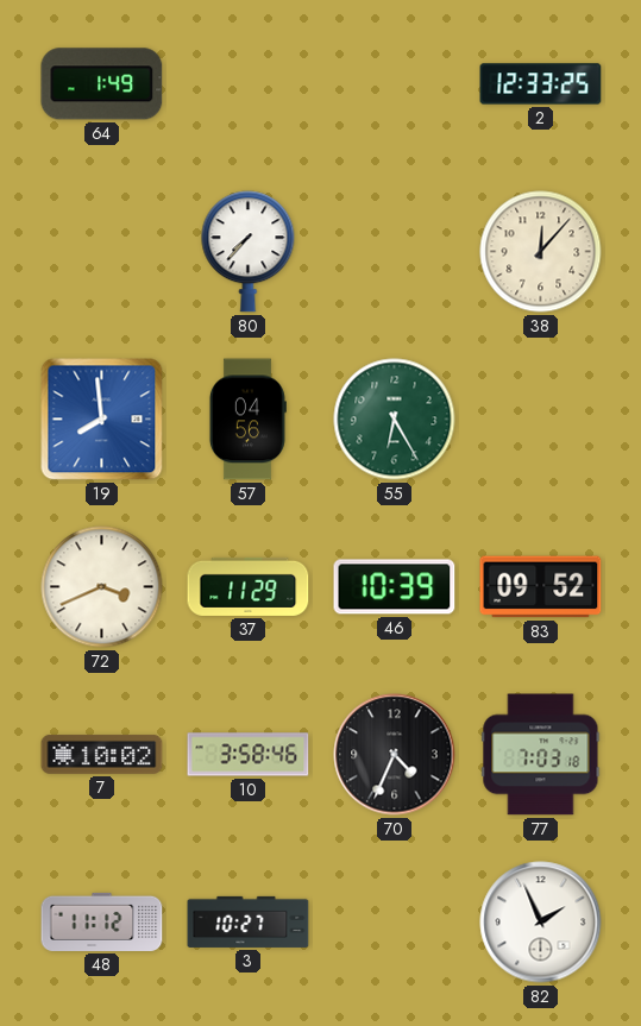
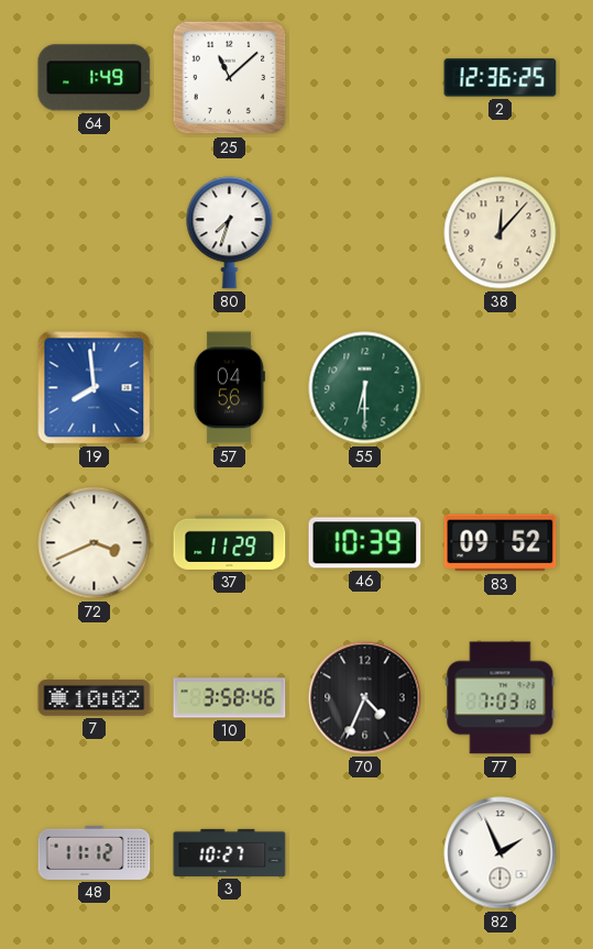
25: none -> 11:08 (230, 78)
2: 12:33 -> 12:36 (501, 78)
80: 7:37 -> 7:33 (230, 233)
55: 6:25 -> 6:30 (365, 388)
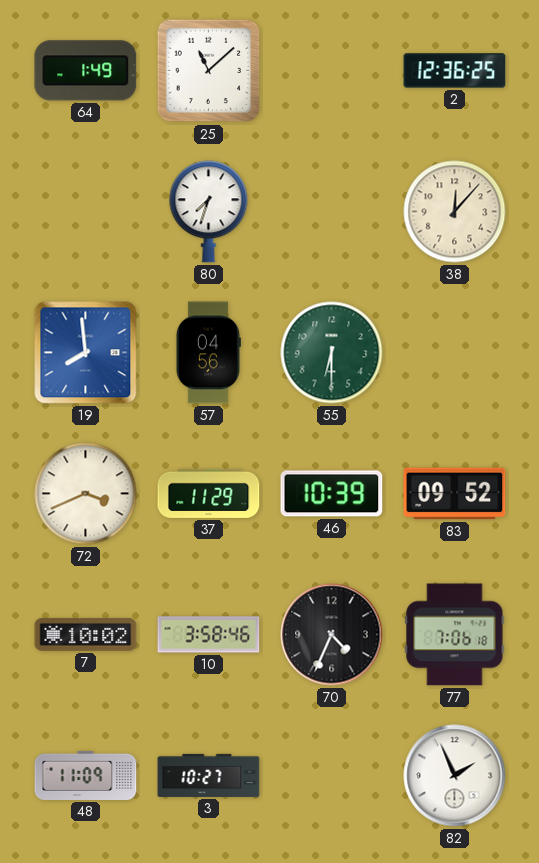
77: 7:03 -> 7:06 (455, 635)
48: 11:12 -> 11:09 (86, 775)
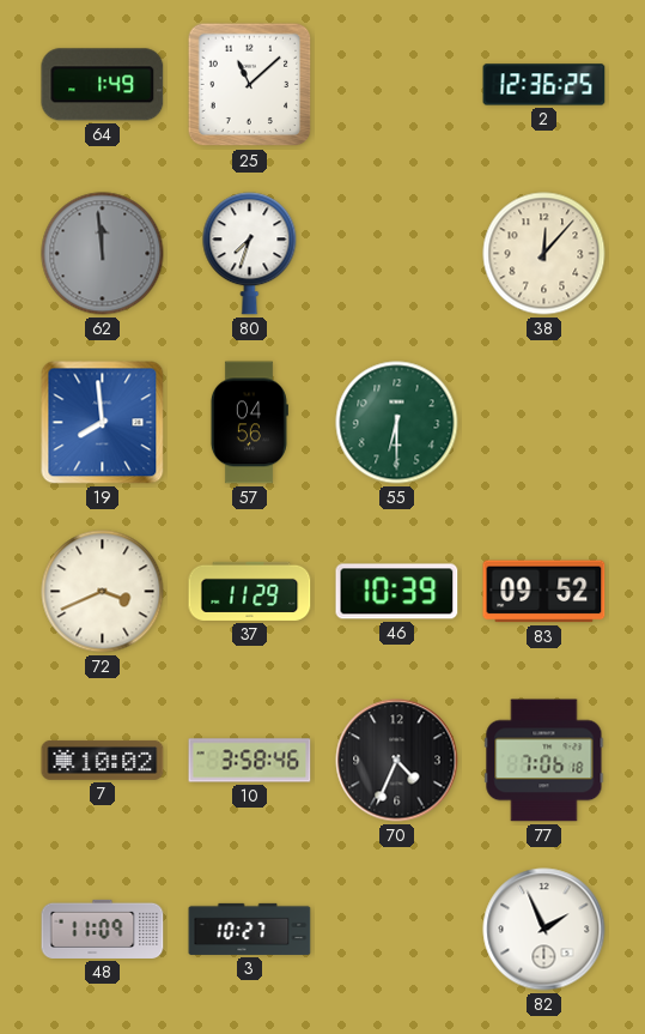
62: none -> 11:59 (103, 254)
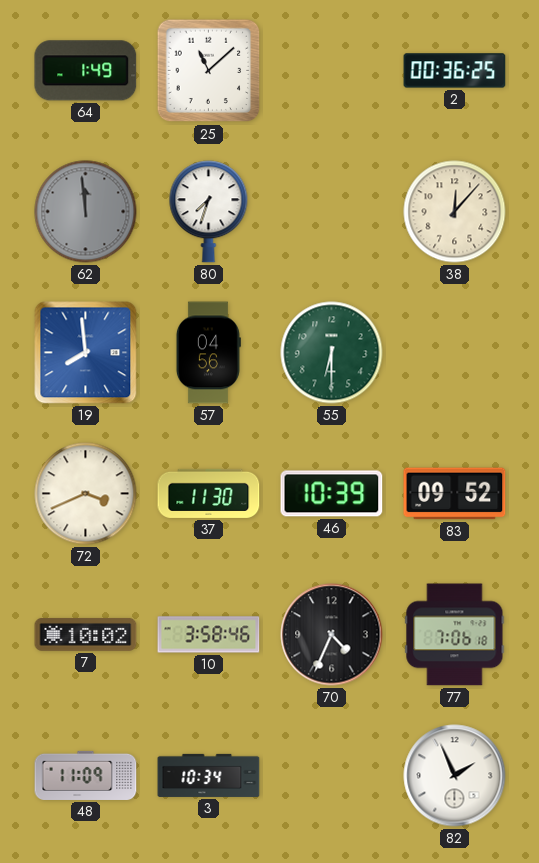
2: 12:36 -> 00:36 (455, 71)
37: 11:29 -> 11:30 (209, 493)
3: 10:27 -> 10:34 (209, 775)
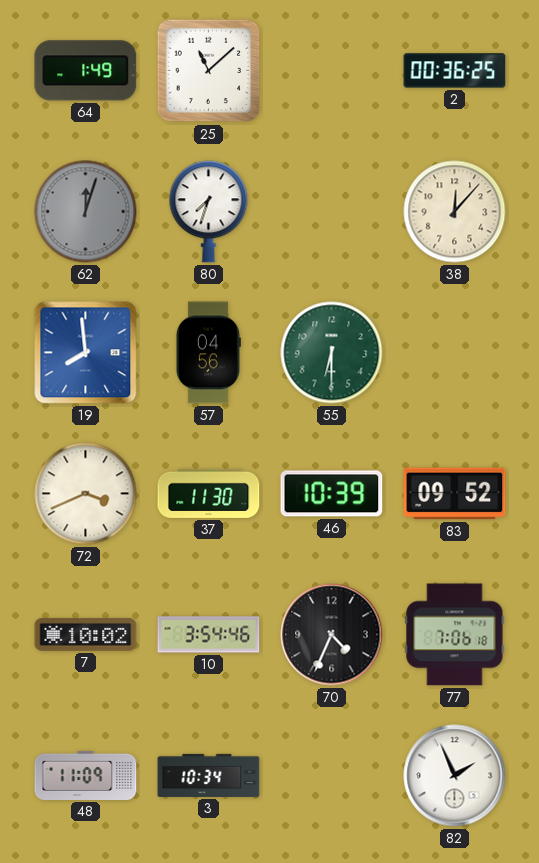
62: 11:59 -> 12:03 (86, 212)
10: 3:58 -> 3:54 (209, 635)
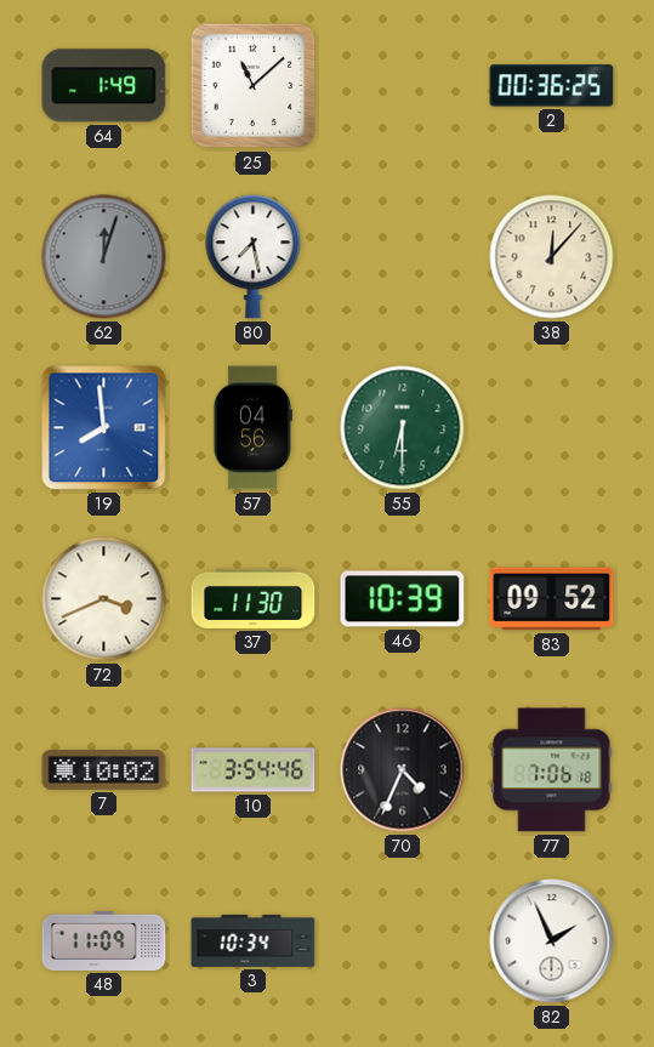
80: 7:33 -> 7:28 (254, 257)
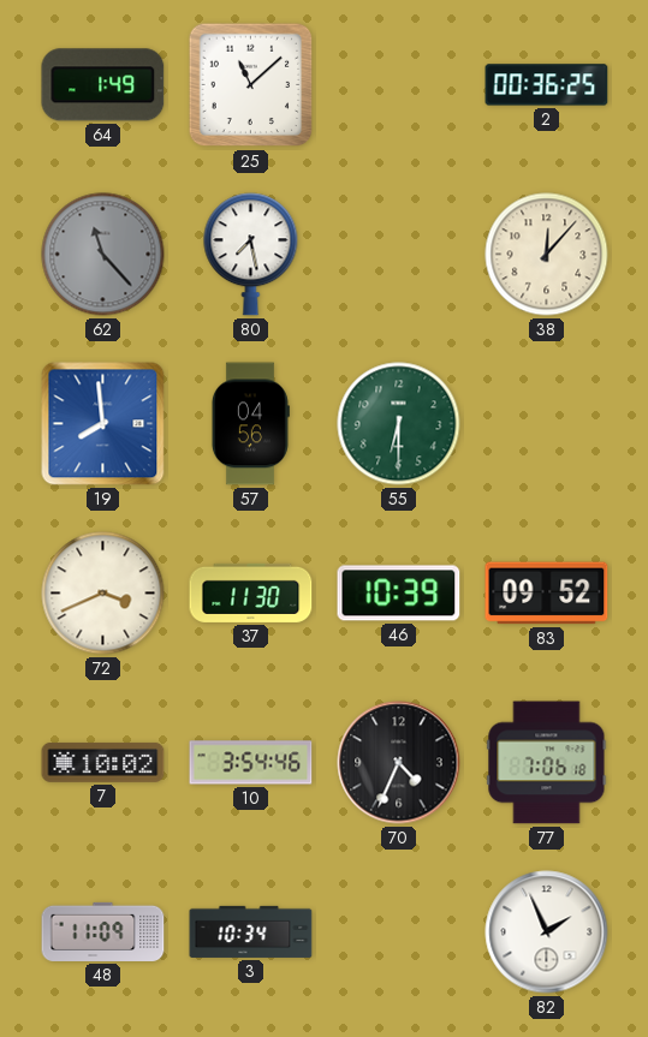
62: 12:03 -> 11:23 (103, 255)
